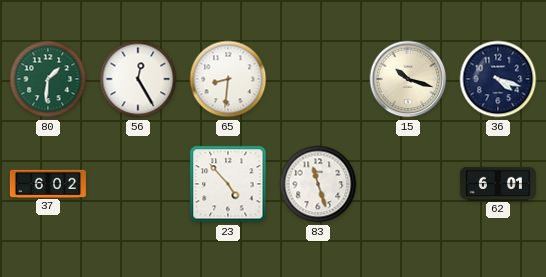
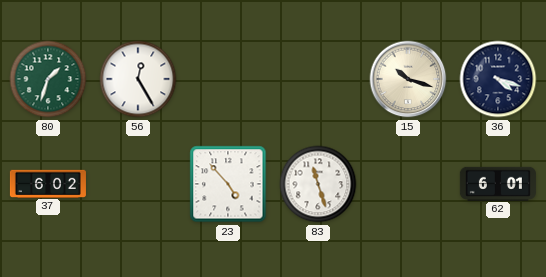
80: 1:31 -> 1:33 (48, 79)
65: 8:31 -> none (228, 79)
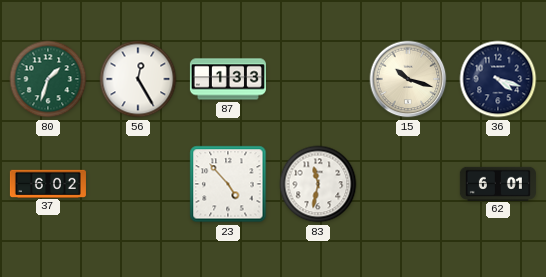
87: none -> 1:33 (228, 79)
83: 11:27 -> 11:32 (318, 184)
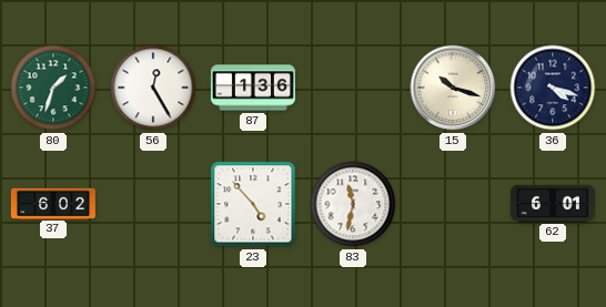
87: 1:33 -> 1:36 (253, 88)
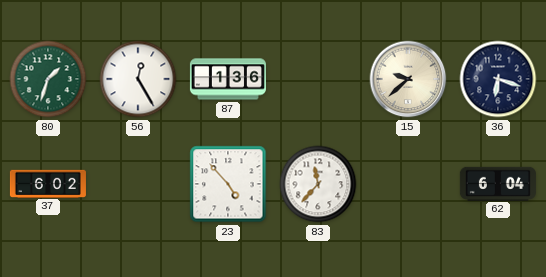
15: 10:18 -> 9:38 (408, 79)
36: 4:18 -> 6:18 (498, 79)
83: 11:32 -> 11:37 (318, 184)
62: 6:01 -> 6:04 (498, 183)
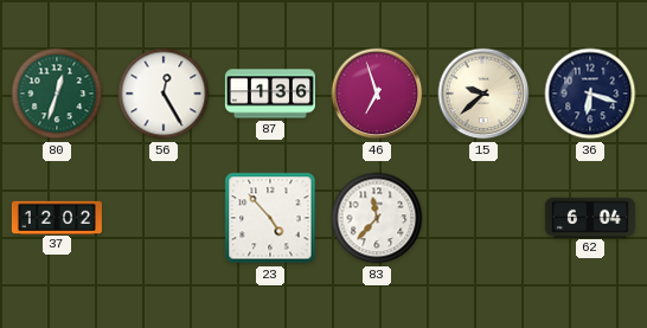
80: 1:33 -> 12:33 (57, 94)
46: none -> 6:57 (377, 94)
37: 6:02 -> 12:02 (57, 217)
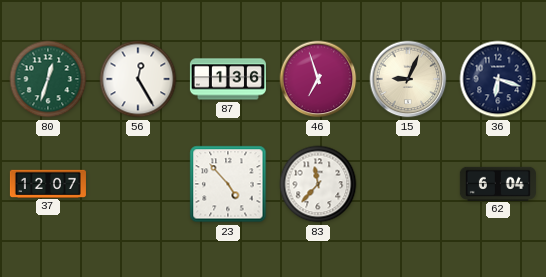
15: 9:38 -> 9:04 (408, 79)
37: 12:02 -> 12:07 (48, 183)
